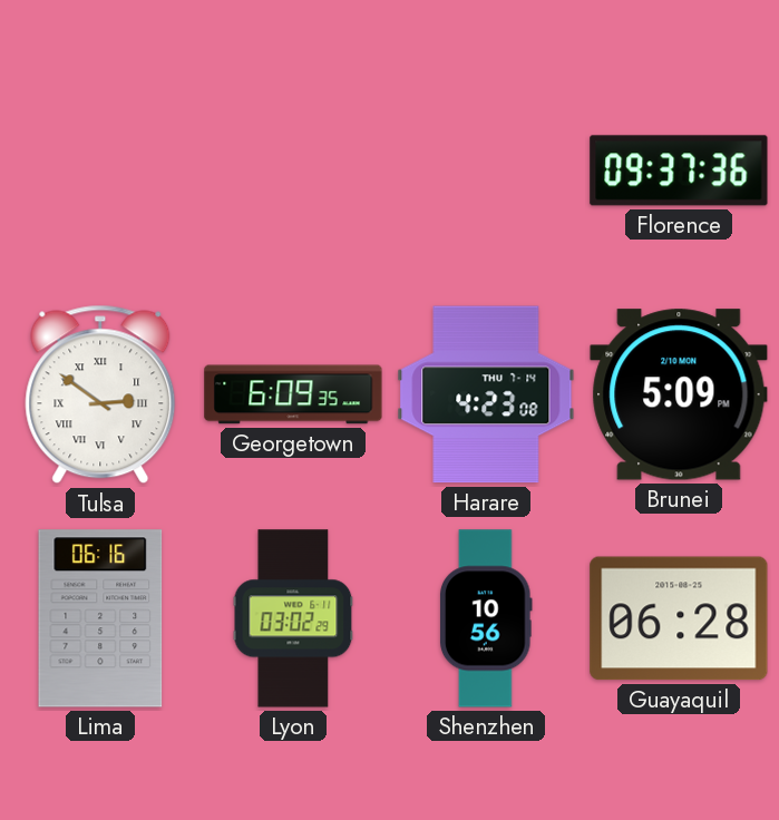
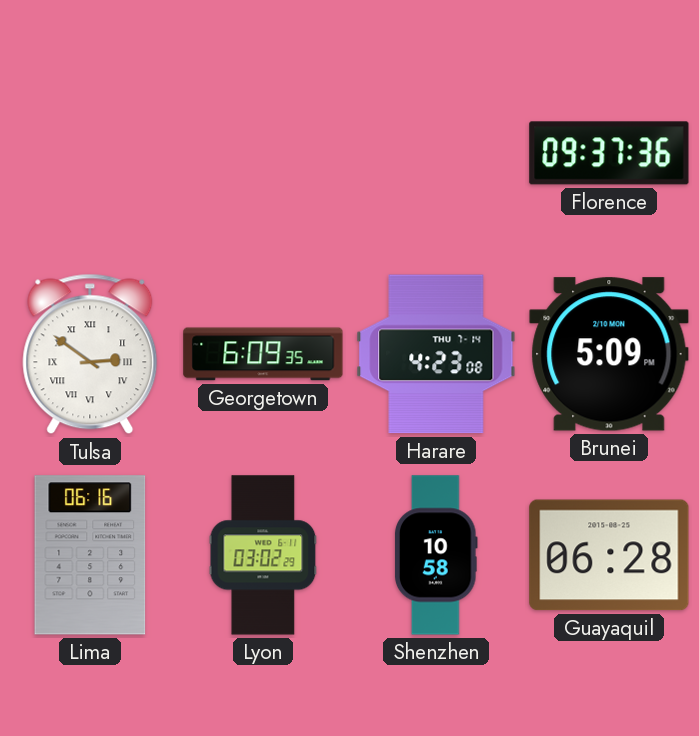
Shenzhen: 10:56 -> 10:58 (436, 555)
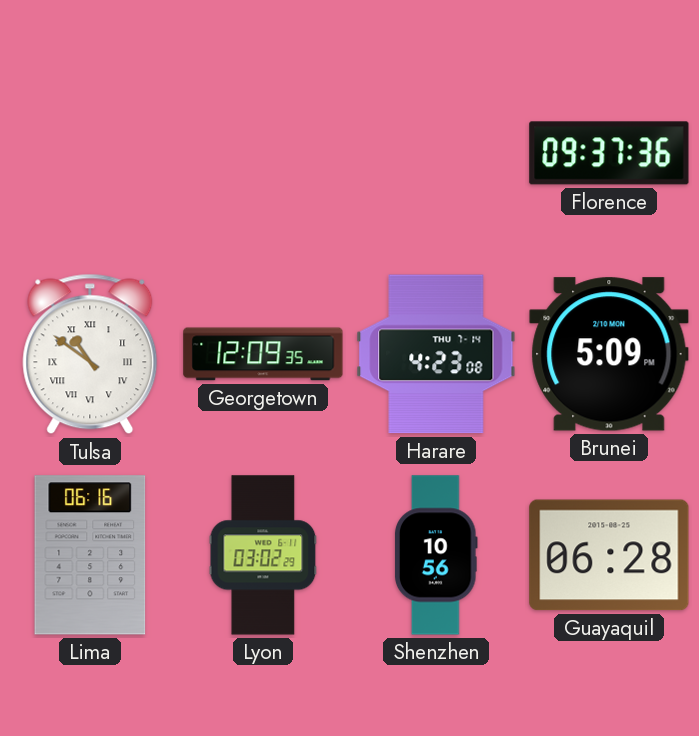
Tulsa: 2:51 -> 10:51 (90, 354)
Georgetown: 6:09 -> 12:09 (263, 354)
Shenzhen: 10:58 -> 10:56 (436, 555)
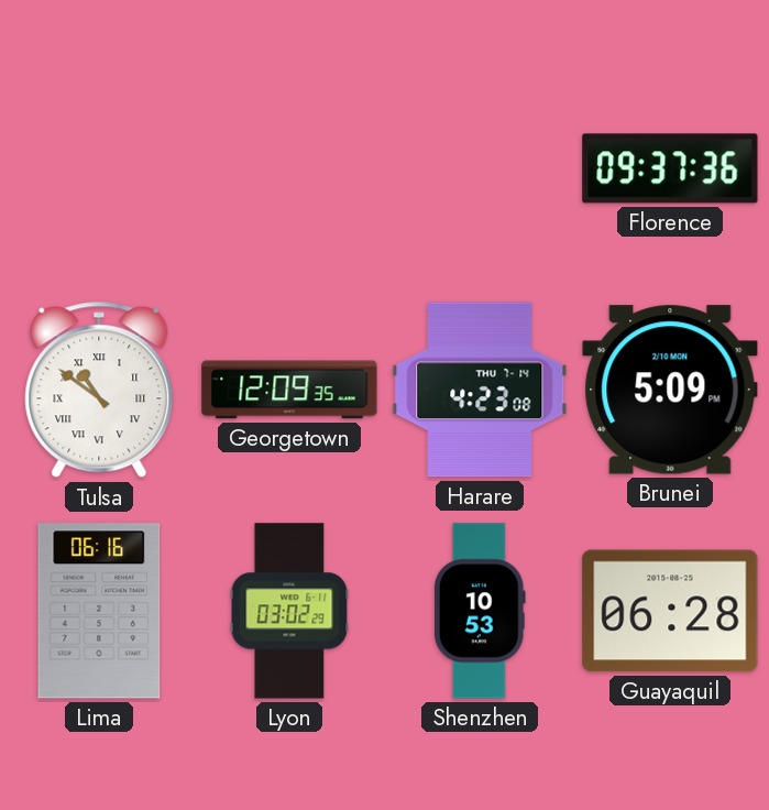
Shenzhen: 10:56 -> 10:53 (480, 611)
